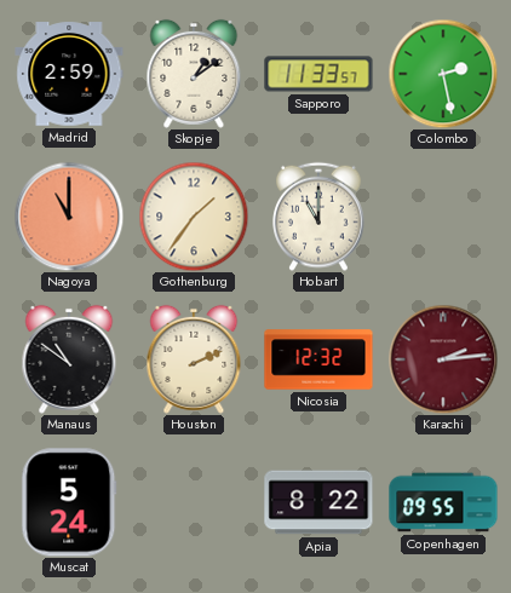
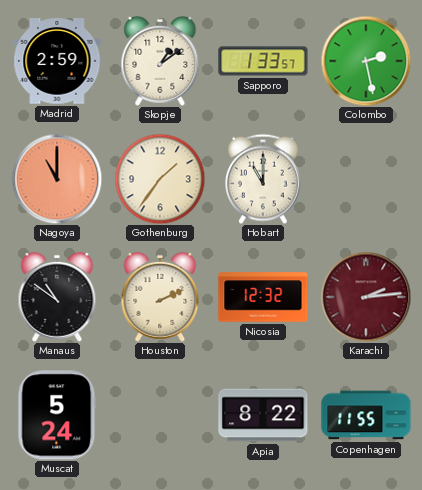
Sapporo: 11:33 -> 1:33 (263, 61)
Copenhagen: 09:55 -> 11:55 (366, 415)
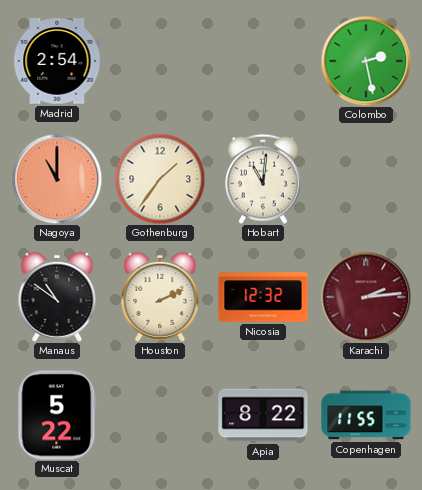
Madrid: 2:59 -> 2:54 (57, 61)
Skopje: 1:09 -> none (160, 61)
Sapporo: 1:33 -> none (263, 61)
Hobart: 11:00 -> 11:01 (264, 179)
Muscat: 5:24 -> 5:22 (57, 415)
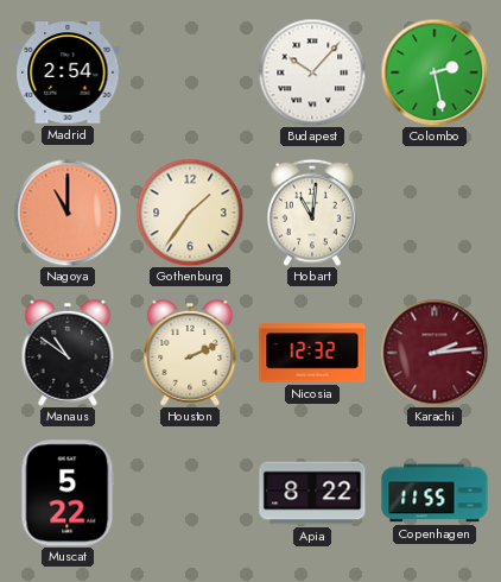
Budapest: none -> 10:07 (312, 72)
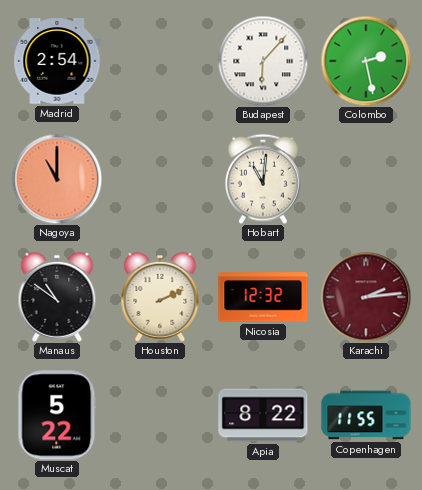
Budapest: 10:07 -> 6:07 (263, 61)
Gothenburg: 1:36 -> none (190, 213)
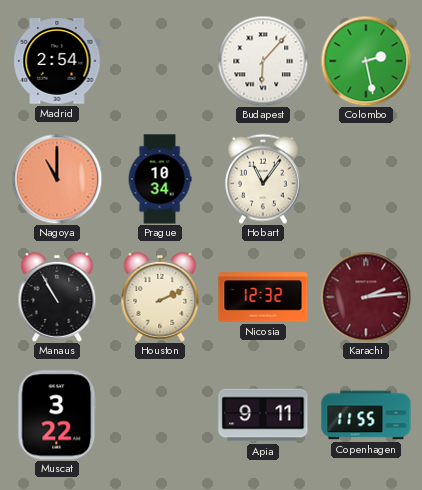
Prague: none -> 10:34 (160, 179)
Hobart: 11:01 -> 11:06 (264, 179)
Manaus: 10:51 -> 10:55 (57, 297)
Muscat: 5:22 -> 3:22 (57, 415)
Apia: 8:22 -> 9:11 (263, 415)
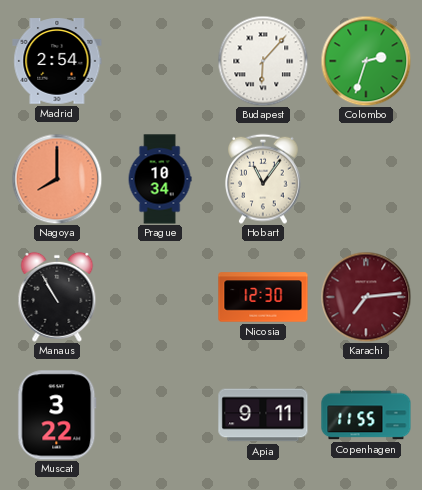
Colombo: 2:28 -> 2:33 (366, 61)
Nagoya: 11:00 -> 8:00 (57, 179)
Houston: 2:11 -> none (160, 297)
Nicosia: 12:32 -> 12:30 (263, 297)
Karachi: 2:14 -> 7:14 (366, 297)
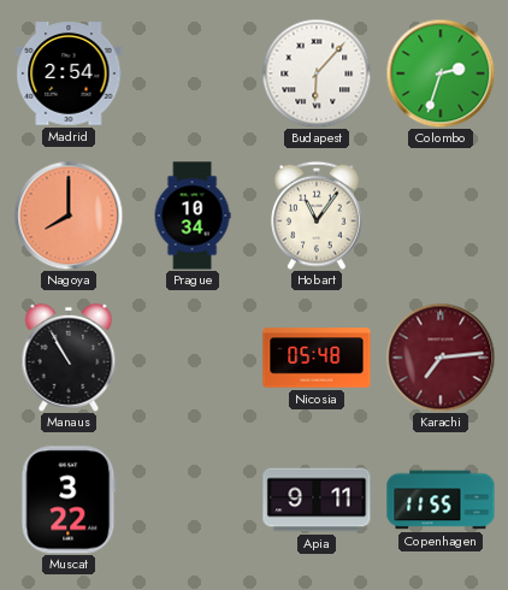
Nicosia: 12:30 -> 05:48 (317, 358)
